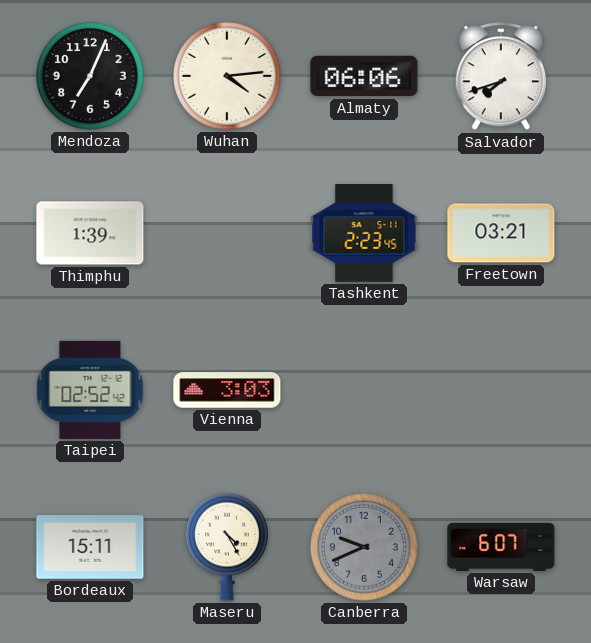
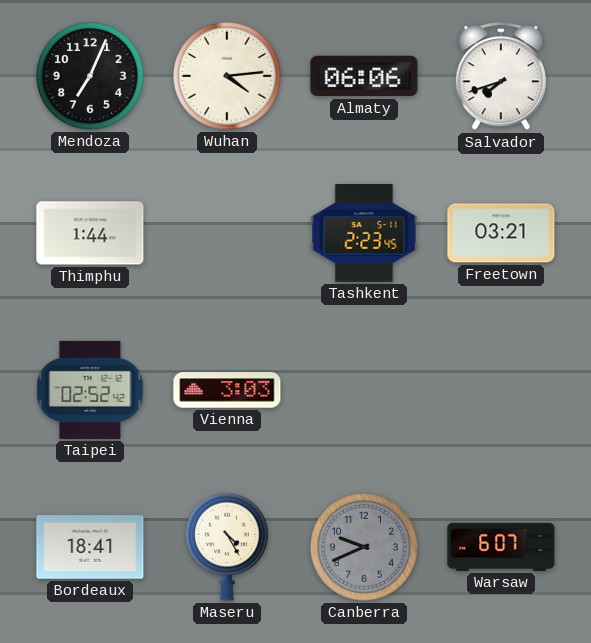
Thimphu: 1:39 -> 1:44 (90, 233)
Bordeaux: 15:11 -> 18:41 (90, 547)
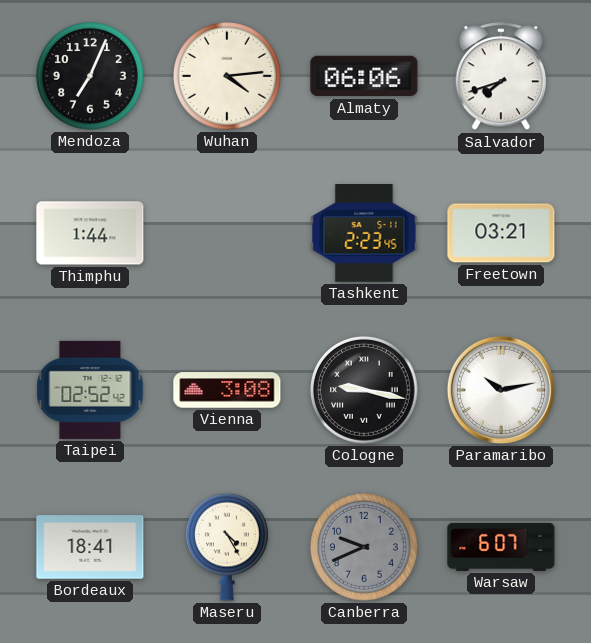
Vienna: 3:03 -> 3:08 (227, 390)
Cologne: none -> 9:17 (365, 391)
Paramaribo: none -> 10:13 (501, 390)
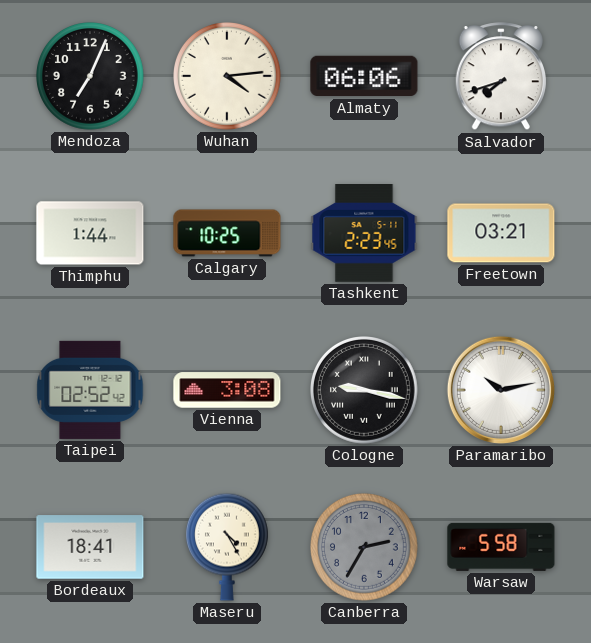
Calgary: none -> 10:25 (227, 233)
Canberra: 9:41 -> 2:35 (365, 548)
Warsaw: 6:07 -> 5:58 (501, 547)
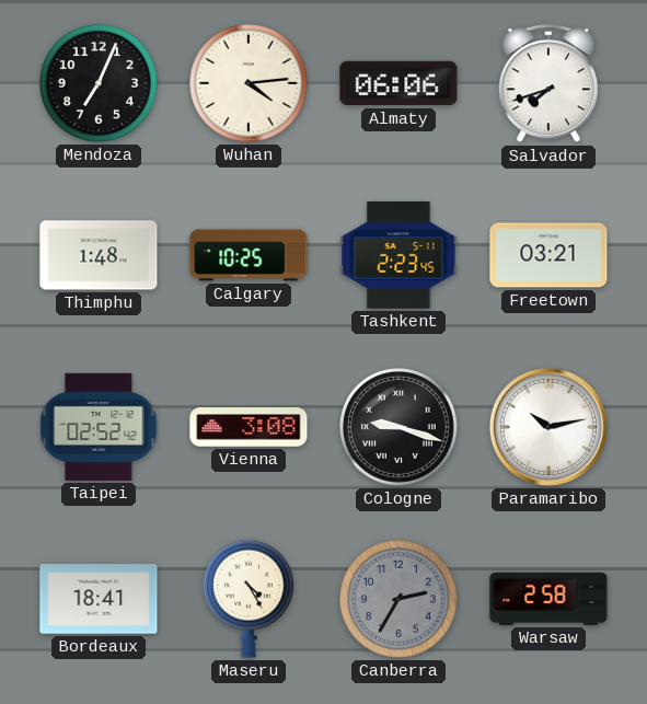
Thimphu: 1:44 -> 1:48 (99, 255)
Cologne: 9:17 -> 9:18 (400, 428)
Warsaw: 5:58 -> 2:58 (548, 599)
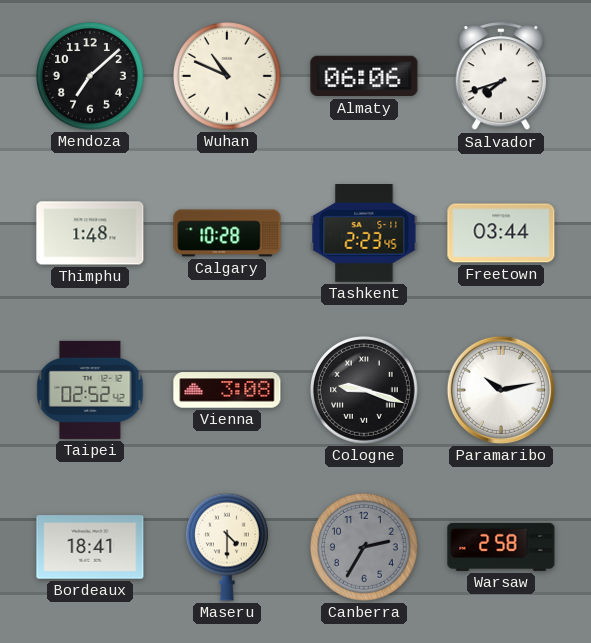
Mendoza: 7:04 -> 7:08 (91, 77)
Wuhan: 4:14 -> 10:49 (228, 77)
Calgary: 10:25 -> 10:28 (227, 233)
Freetown: 03:21 -> 03:44 (501, 233)
Maseru: 4:25 -> 4:30 (227, 547)
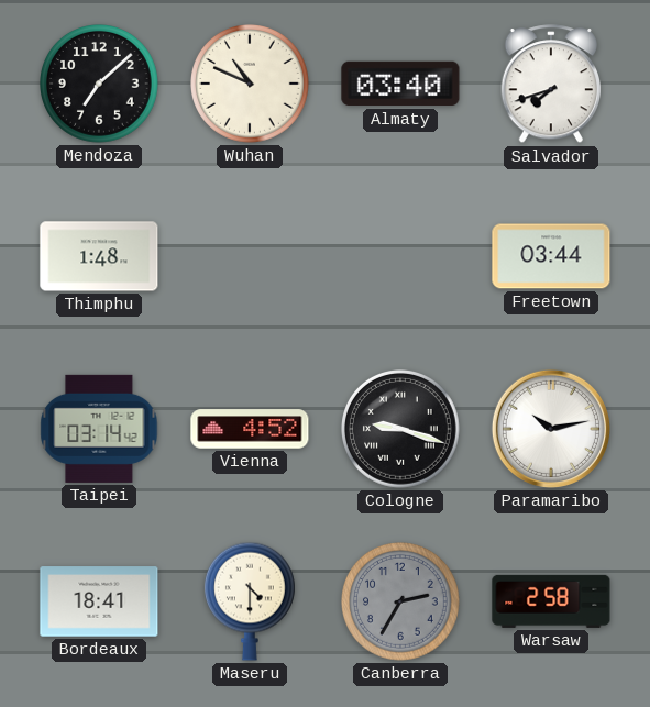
Almaty: 06:06 -> 03:40 (400, 84)
Calgary: 10:28 -> none (227, 233)
Tashkent: 2:23 -> none (364, 234)
Taipei: 02:52 -> 03:14 (99, 429)
Vienna: 3:08 -> 4:52 (250, 429)
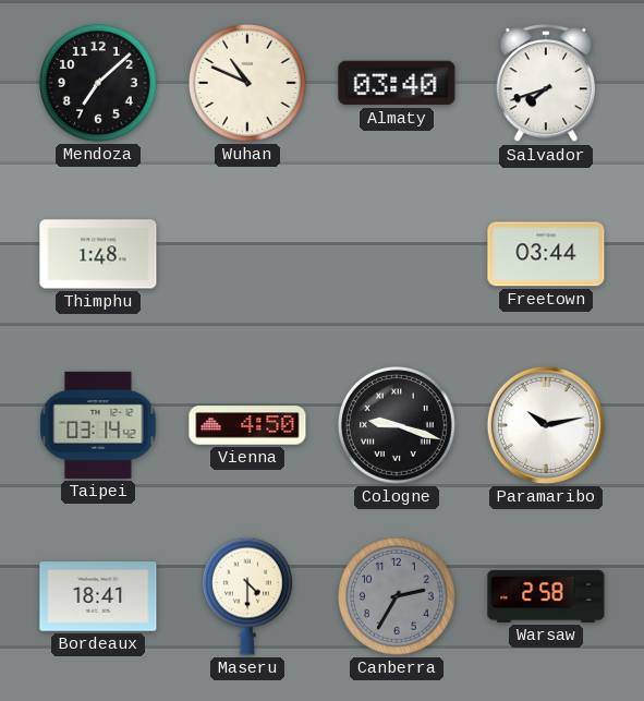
Vienna: 4:52 -> 4:50 (247, 425)
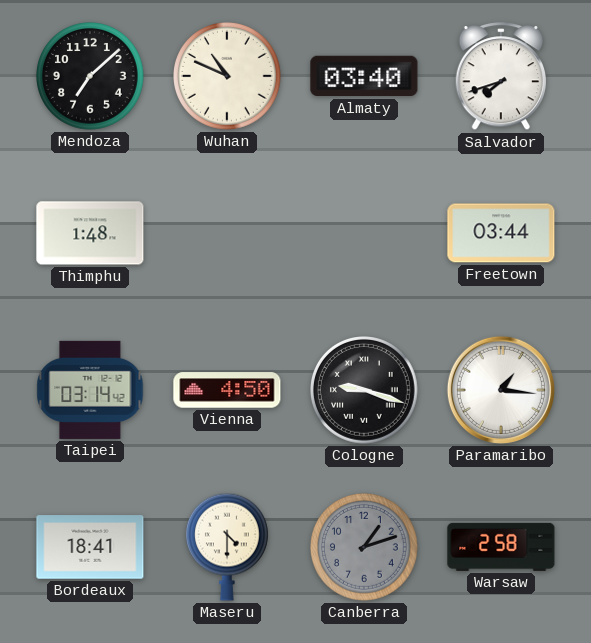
Paramaribo: 10:13 -> 1:16 (501, 390)
Canberra: 2:35 -> 1:12 (365, 548)
